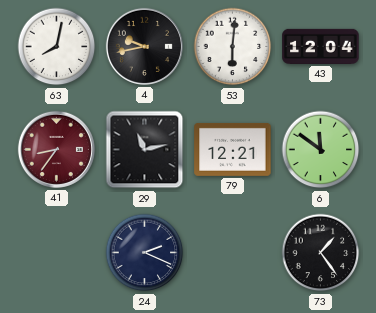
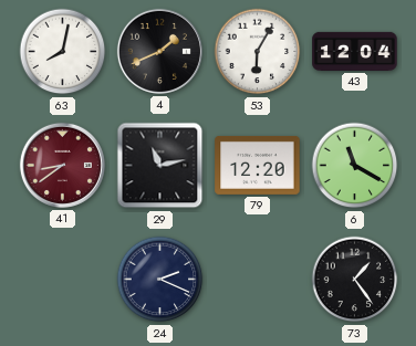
4: 9:43 -> 1:41 (159, 51)
53: 6:01 -> 6:05 (258, 52)
41: 8:36 -> 8:39 (62, 165)
79: 12:21 -> 12:20 (258, 165)
6: 11:51 -> 11:20 (355, 166)
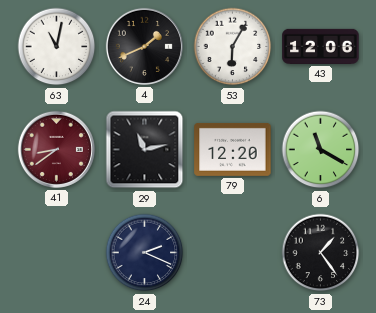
63: 8:02 -> 11:02 (57, 47)
43: 12:04 -> 12:06 (321, 46)
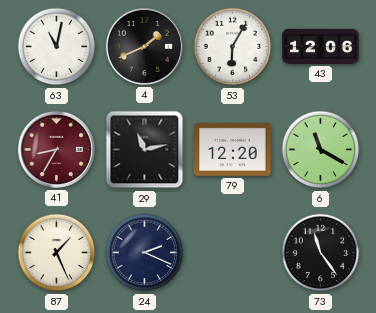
41: 8:39 -> 8:35 (56, 149)
87: none -> 1:26 (57, 253)
73: 1:24 -> 11:24 (321, 253)
